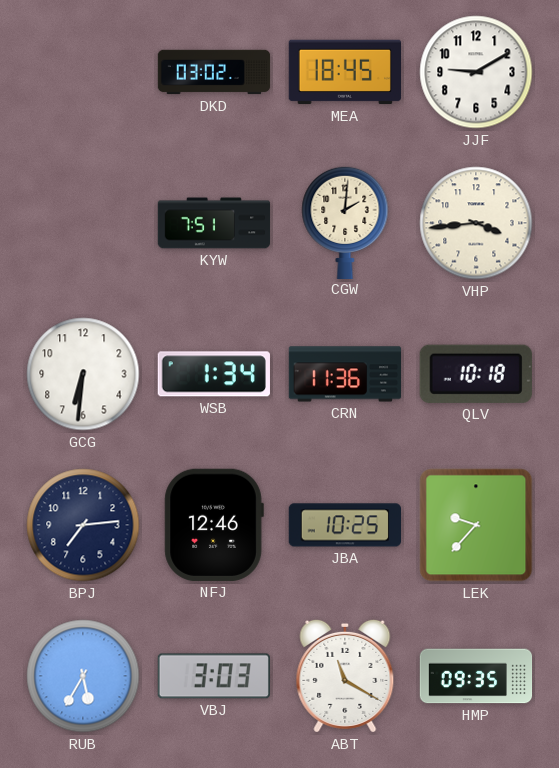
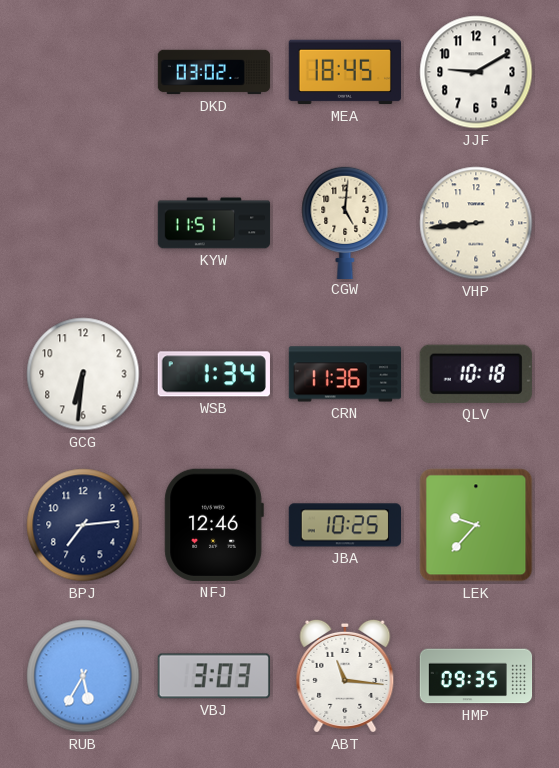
KYW: 7:51 -> 11:51 (214, 223)
CGW: 2:01 -> 5:01 (345, 222)
VHP: 3:44 -> 8:44 (476, 223)
ABT: 11:20 -> 11:16 (345, 676)
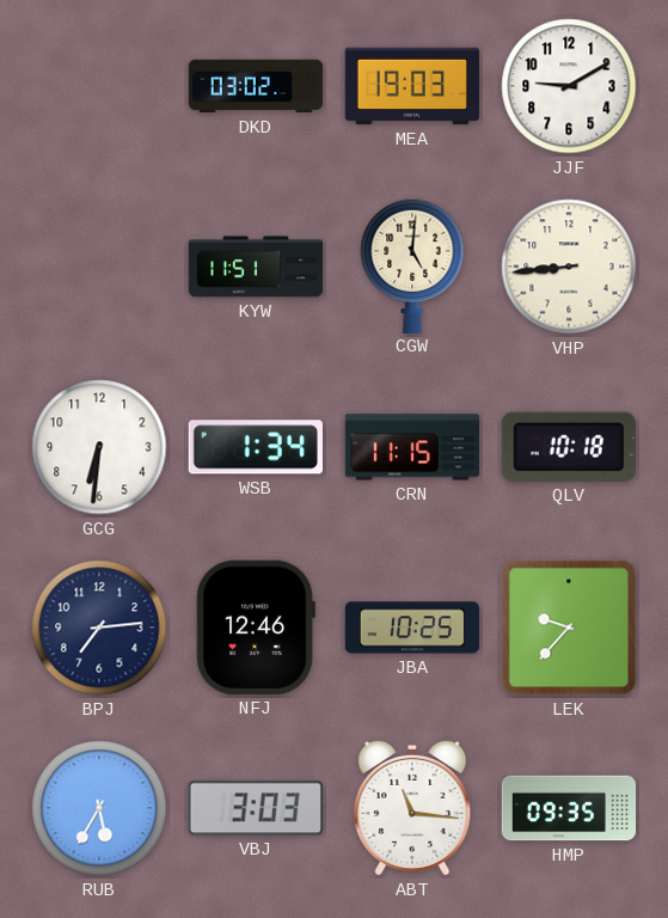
MEA: 18:45 -> 19:03 (411, 86)
CRN: 11:36 -> 11:15 (412, 447)
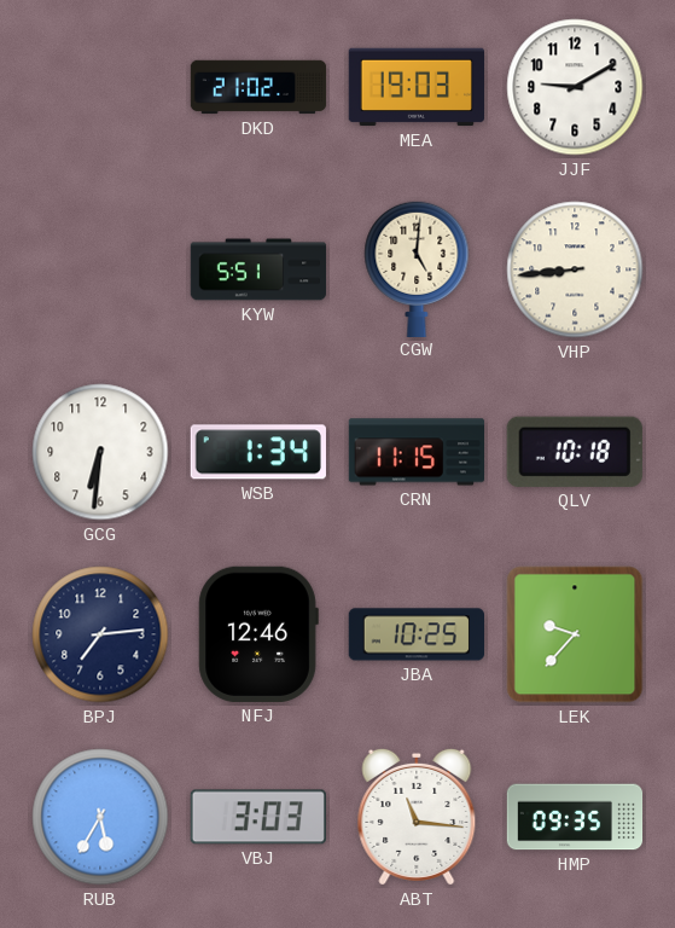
DKD: 03:02 -> 21:02 (258, 87)
KYW: 11:51 -> 5:51 (258, 269)
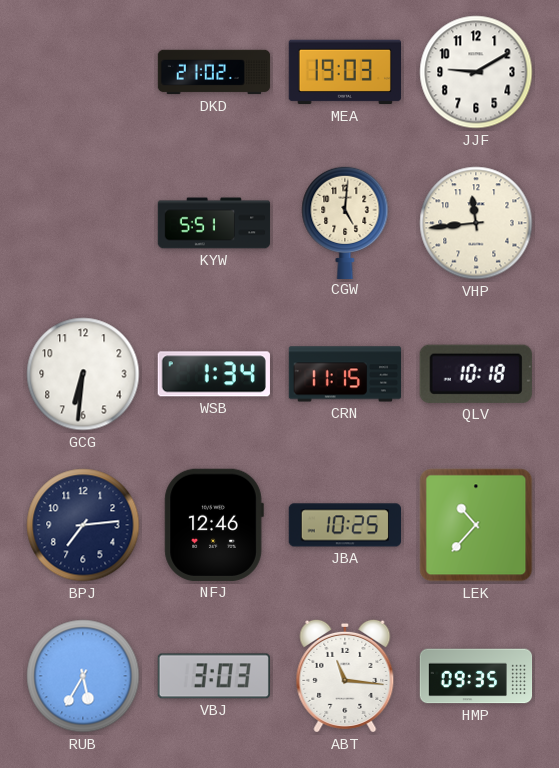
VHP: 8:44 -> 11:44 (476, 223)
LEK: 9:37 -> 10:37 (476, 525)
